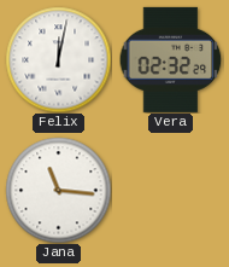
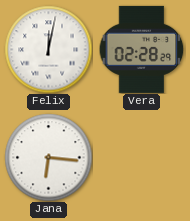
Vera: 02:32 -> 02:28 (142, 49)
Jana: 11:16 -> 6:16 (48, 157)
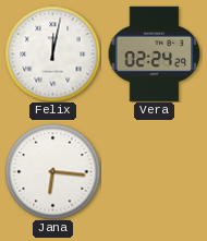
Vera: 02:28 -> 02:24 (155, 53)
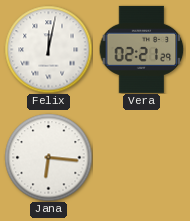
Vera: 02:24 -> 02:21 (142, 49)
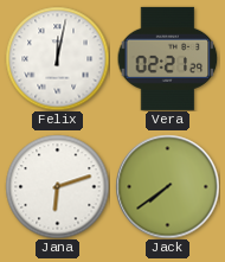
Jana: 6:16 -> 6:12 (57, 186)
Jack: none -> 7:39 (167, 186)
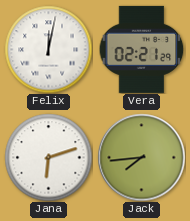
Jack: 7:39 -> 7:44 (141, 157)
